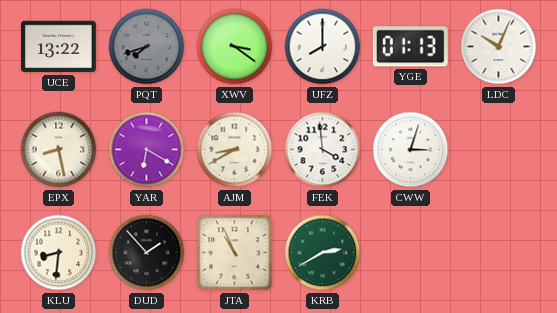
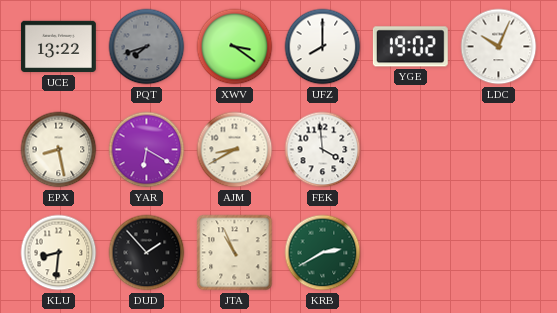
YGE: 01:13 -> 19:02 (410, 47)
CWW: 3:03 -> none (411, 150)
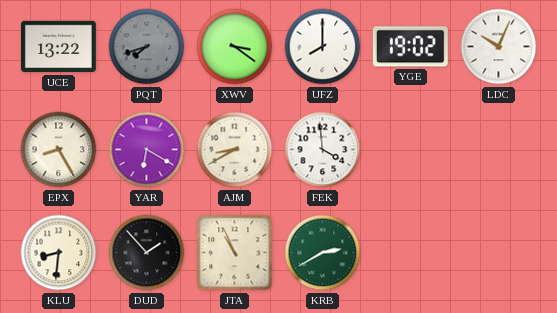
EPX: 8:28 -> 8:25 (59, 150)
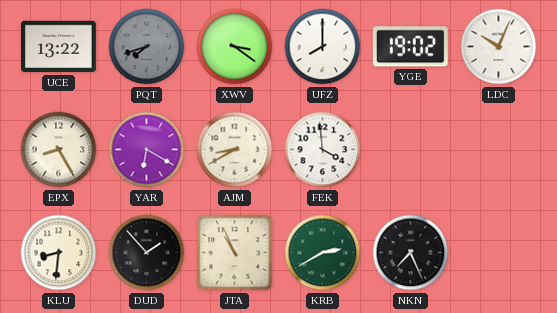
NKN: none -> 7:26 (411, 253)
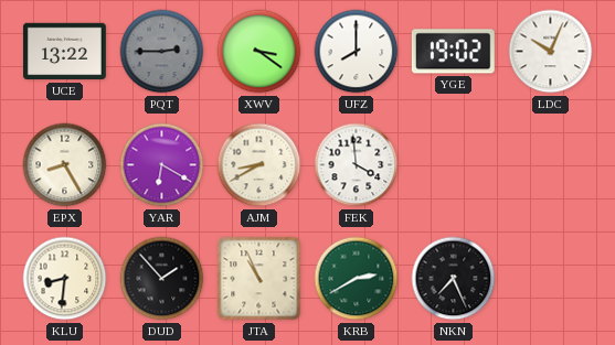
PQT: 7:42 -> 2:45 (162, 52)
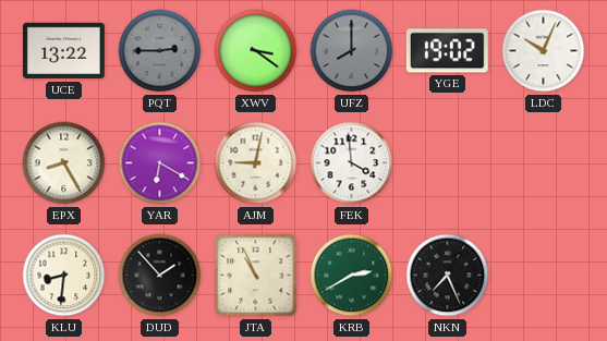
UFZ dial: white -> grey (352, 51)
AJM: 8:40 -> 9:02 (256, 163)
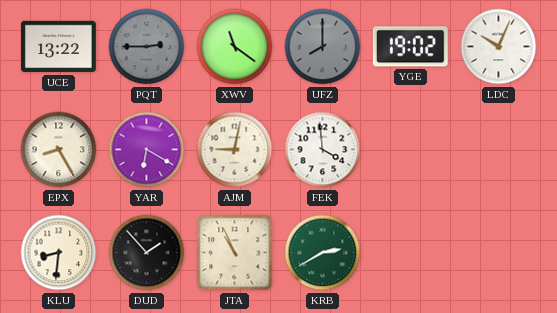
XWV: 3:21 -> 11:21 (235, 47)
NKN: 7:26 -> none (448, 276)
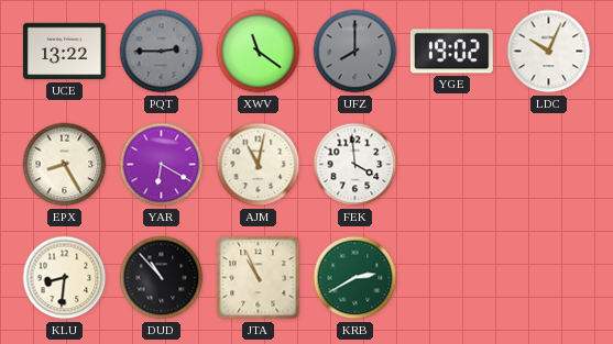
AJM: 9:02 -> 11:02 (259, 165)
DUD: 1:53 -> 10:53 (162, 278)
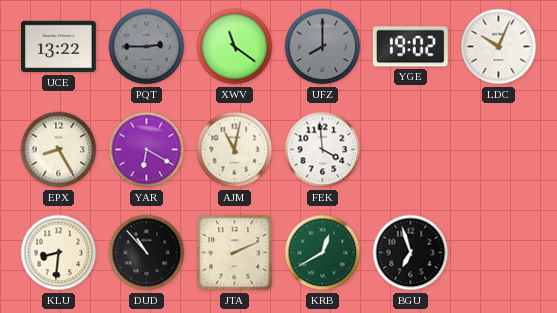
JTA: 10:56 -> 2:11 (235, 253)
KRB: 2:40 -> 12:40 (323, 253)
BGU: none -> 6:57 (411, 253)
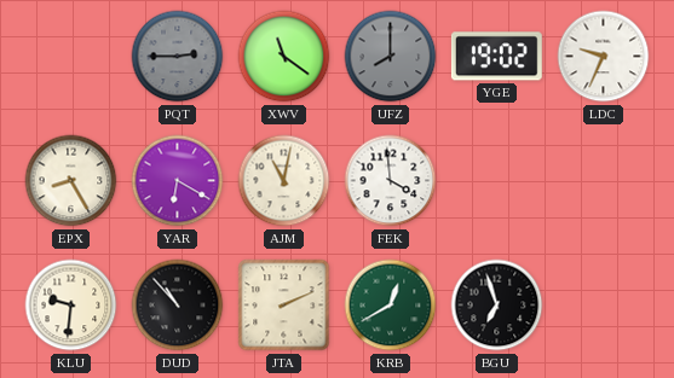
UCE: 13:22 -> none (58, 47)
LDC: 10:04 -> 9:34 (604, 57)
KLU: 8:31 -> 9:31 (71, 306)
